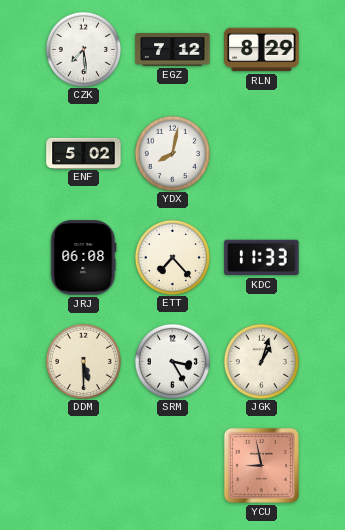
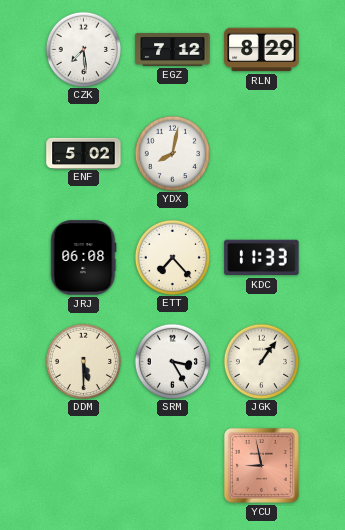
JGK: 1:03 -> 1:06 (261, 361)
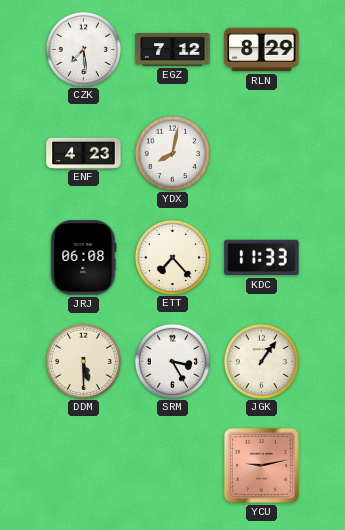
ENF: 5:02 -> 4:23 (84, 153)
YCU: 8:58 -> 9:13 (261, 465)
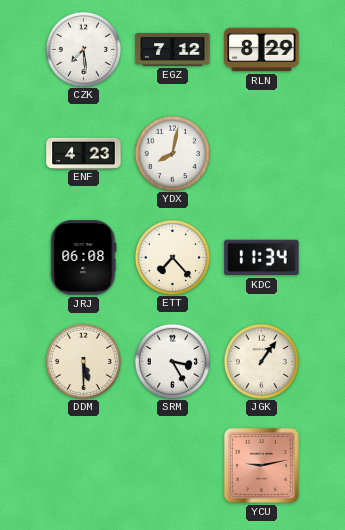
KDC: 11:33 -> 11:34 (262, 258)
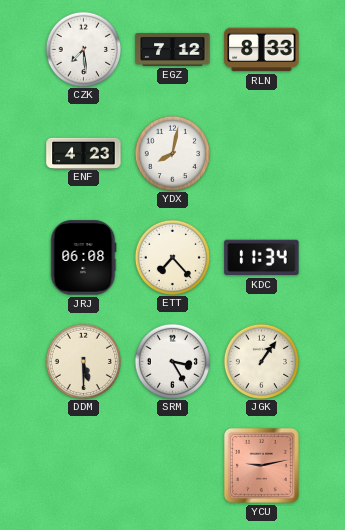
RLN: 8:29 -> 8:33 (262, 50)
